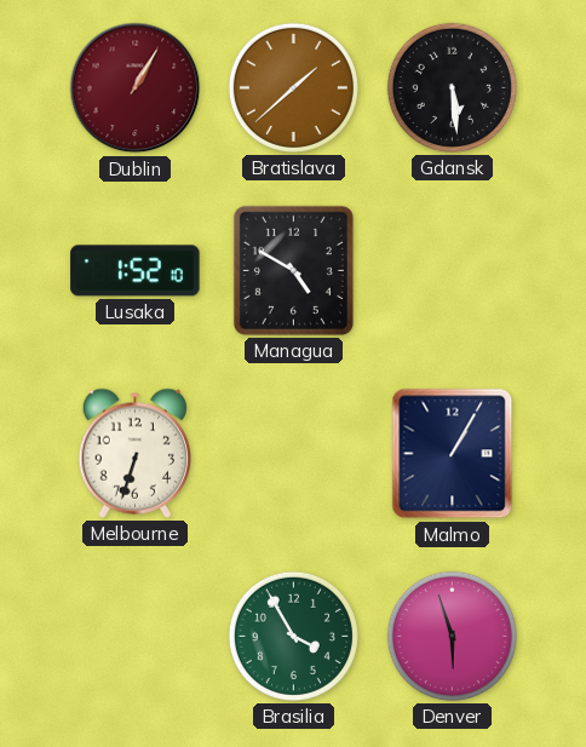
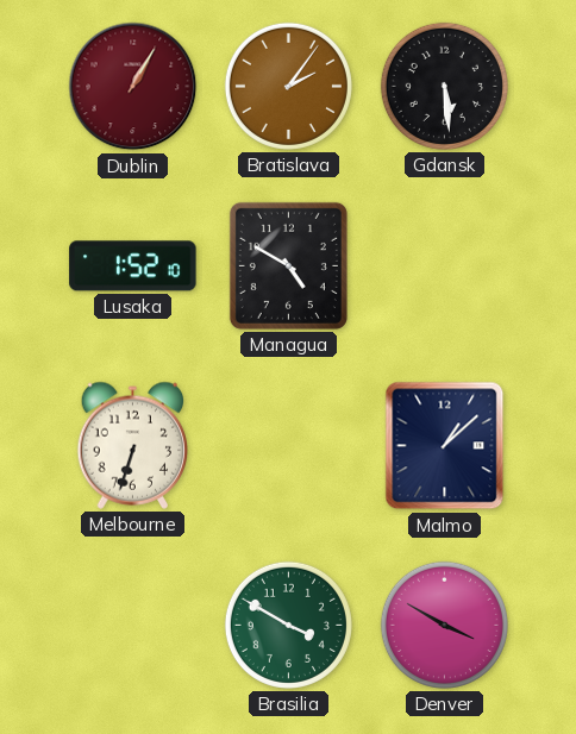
Bratislava: 1:38 -> 2:06 (288, 86)
Malmo: 1:05 -> 1:08 (445, 446)
Brasilia: 3:55 -> 3:50 (288, 625)
Denver: 5:57 -> 3:50 (444, 625)
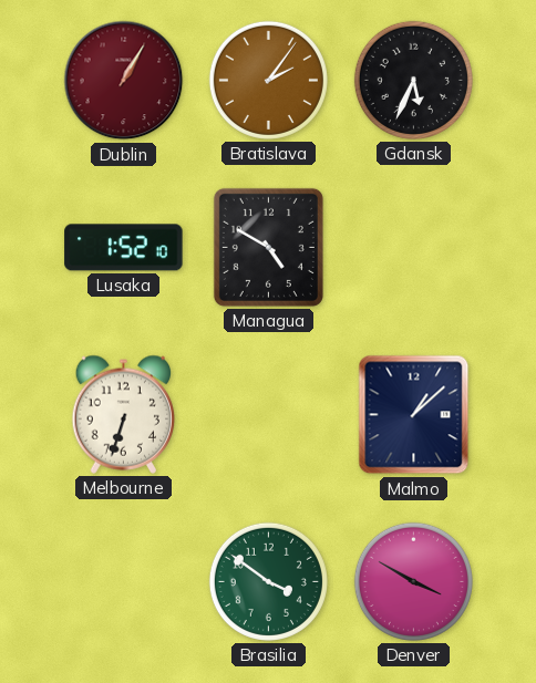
Gdansk: 5:29 -> 5:34 (413, 80)
Brasilia: 3:50 -> 3:51 (268, 581)
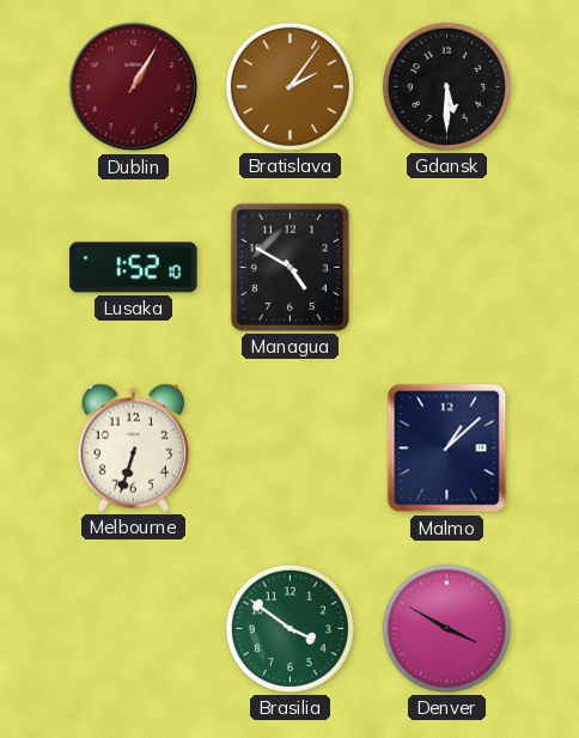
Gdansk: 5:34 -> 5:30 (446, 86)
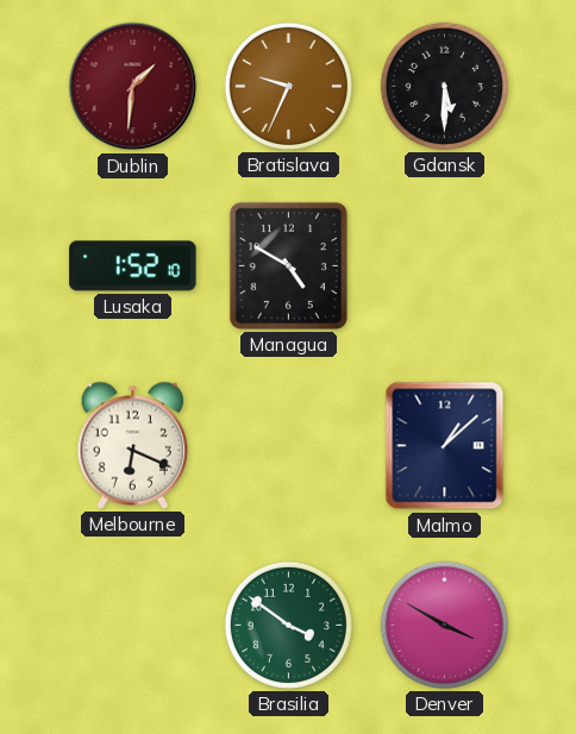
Dublin: 1:05 -> 1:31 (133, 87)
Bratislava: 2:06 -> 9:34 (288, 86)
Melbourne: 6:33 -> 6:19 (133, 445)
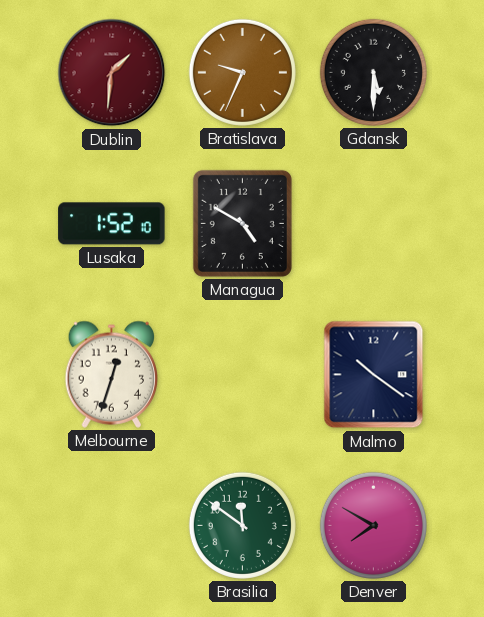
Melbourne: 6:19 -> 12:33 (112, 374)
Malmo: 1:08 -> 10:21 (374, 375)
Brasilia: 3:51 -> 11:51 (242, 525)
Denver: 3:50 -> 7:50 (373, 525)
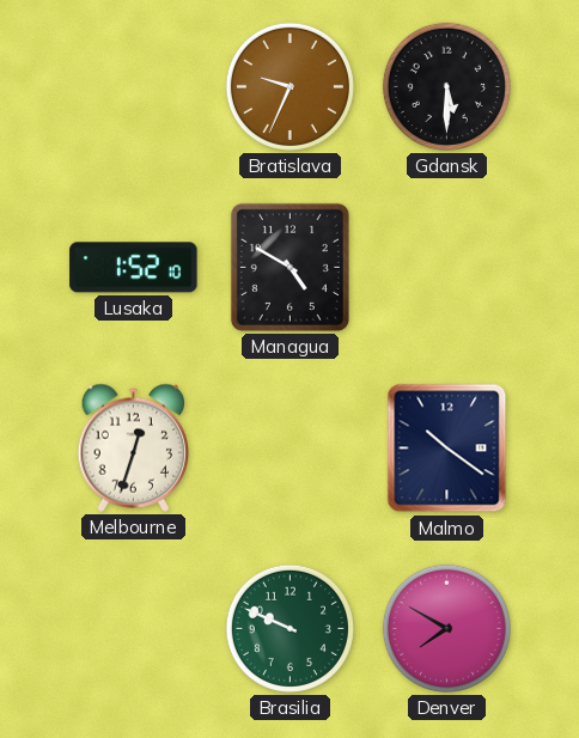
Dublin: 1:31 -> none (112, 73)
Brasilia: 11:51 -> 9:49 (289, 628)
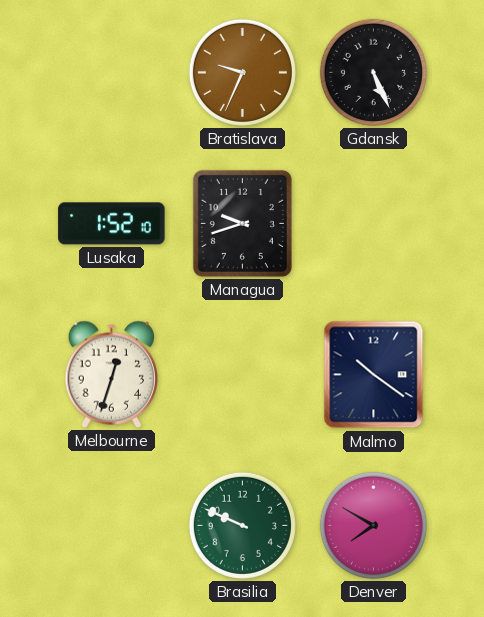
Gdansk: 5:30 -> 5:26 (373, 72)
Managua: 4:50 -> 9:42 (242, 223)
